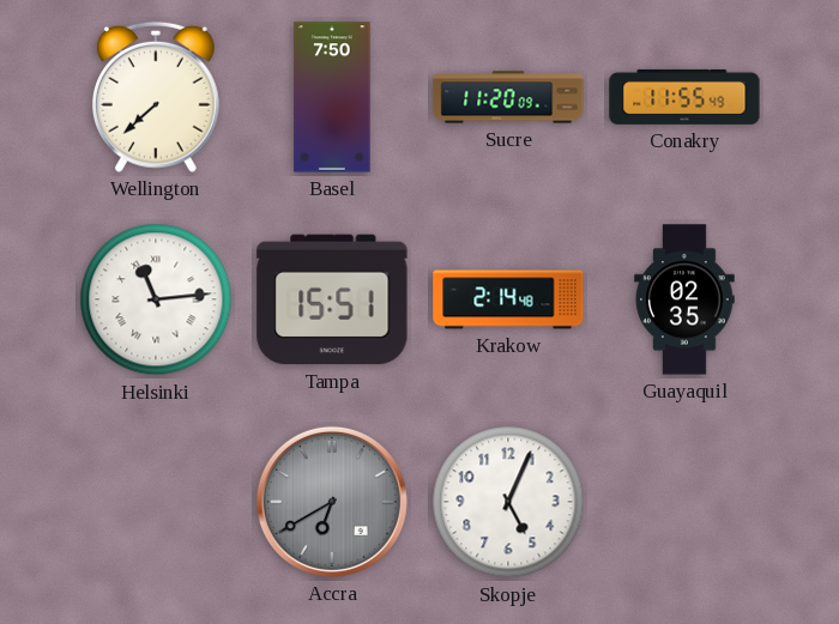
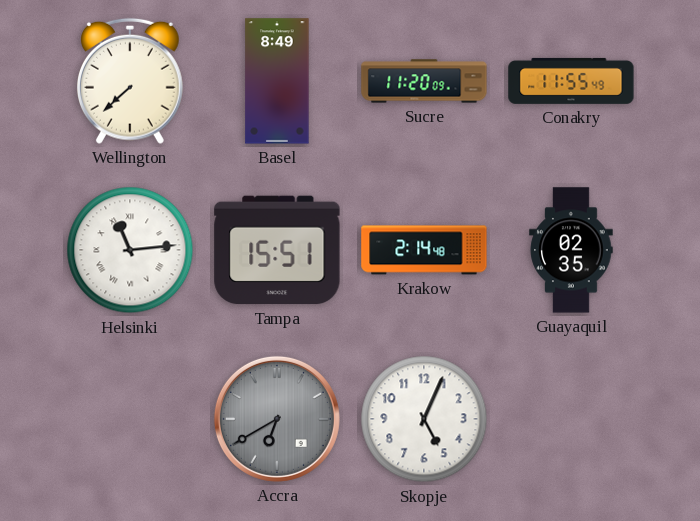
Basel: 7:50 -> 8:49 (277, 81)
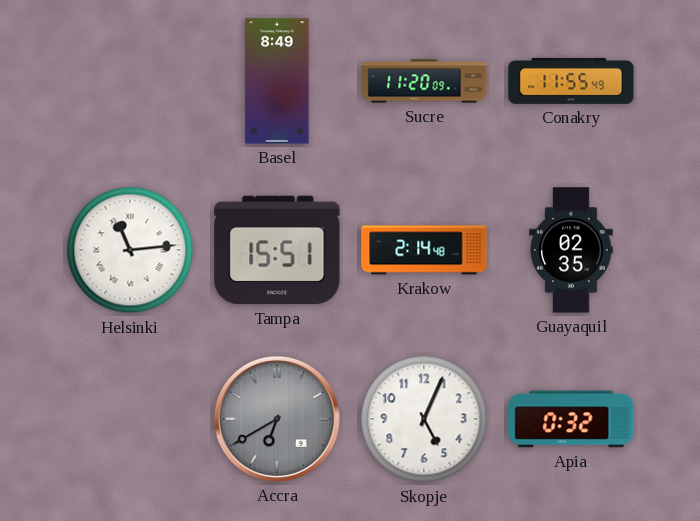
Wellington: 7:38 -> none (130, 81)
Apia: none -> 0:32 (571, 419)
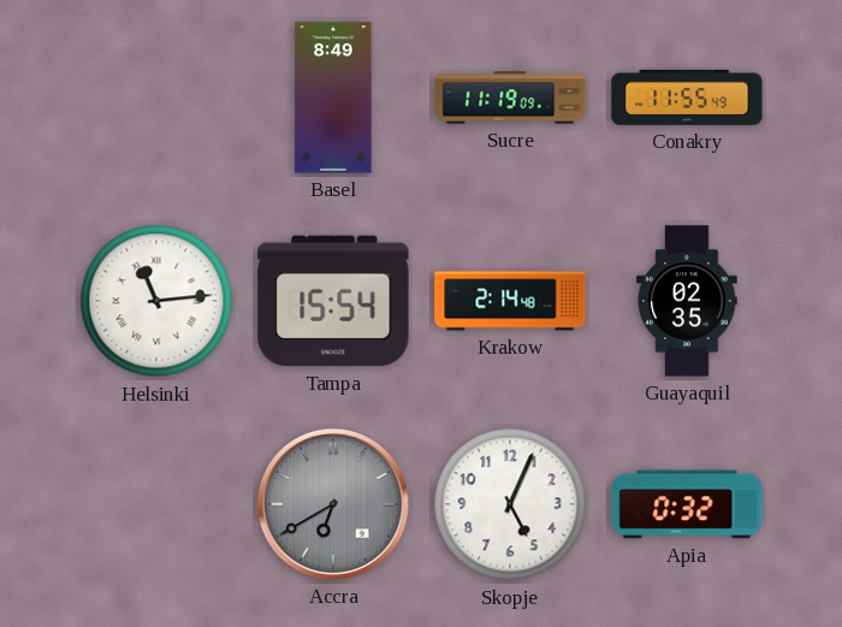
Sucre: 11:20 -> 11:19 (510, 97)
Tampa: 15:51 -> 15:54 (333, 301)
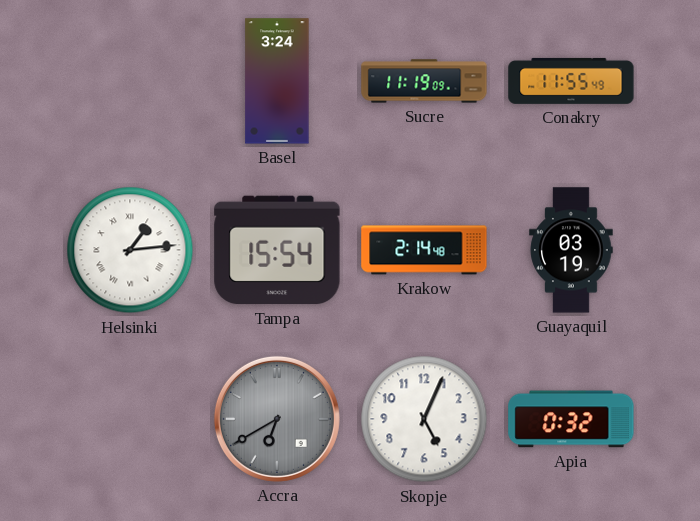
Basel: 8:49 -> 3:24 (277, 81)
Helsinki: 11:14 -> 1:14 (130, 250)
Guayaquil: 02:35 -> 03:19 (571, 250)
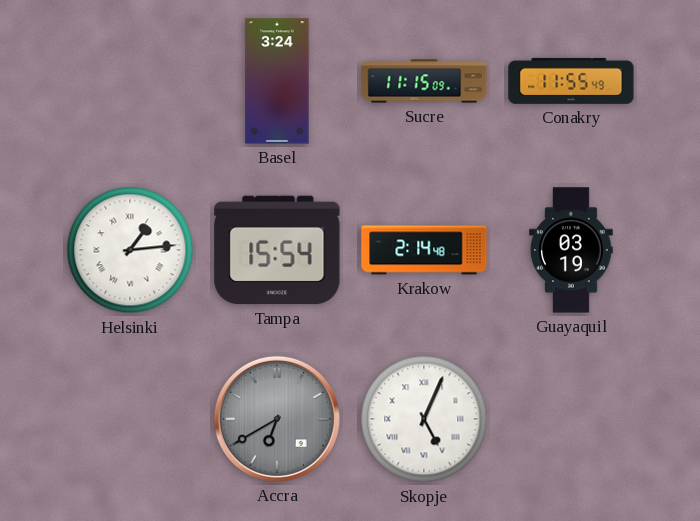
Sucre: 11:19 -> 11:15 (424, 81)
Skopje numerals: Arabic -> Roman (424, 419)
Apia: 0:32 -> none (571, 419)
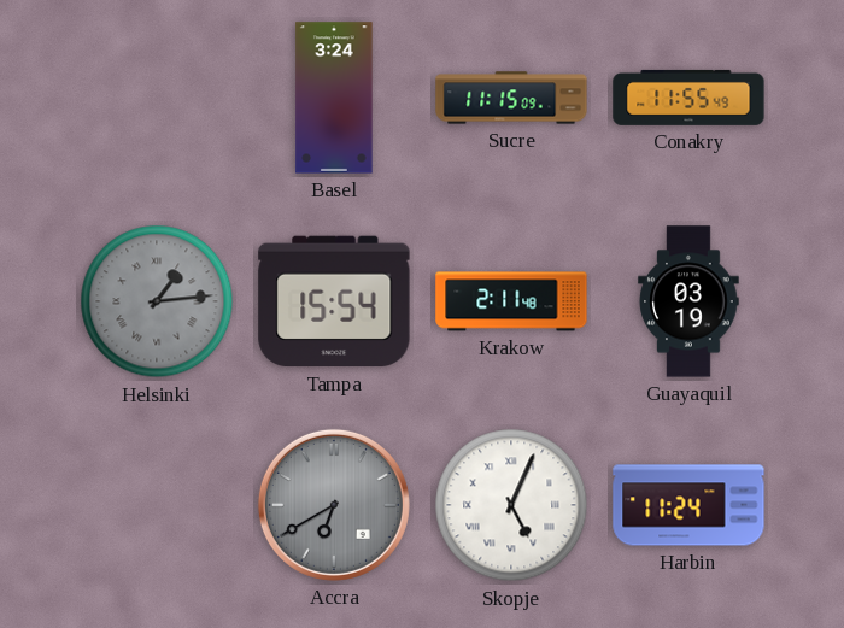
Helsinki dial: white -> grey (157, 301)
Krakow: 2:14 -> 2:11 (511, 301)
Harbin: none -> 11:24 (688, 505)
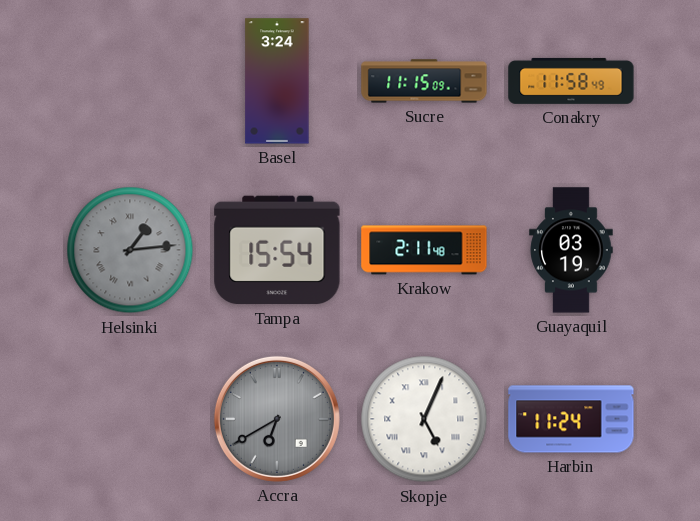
Conakry: 11:55 -> 11:58 (571, 81)
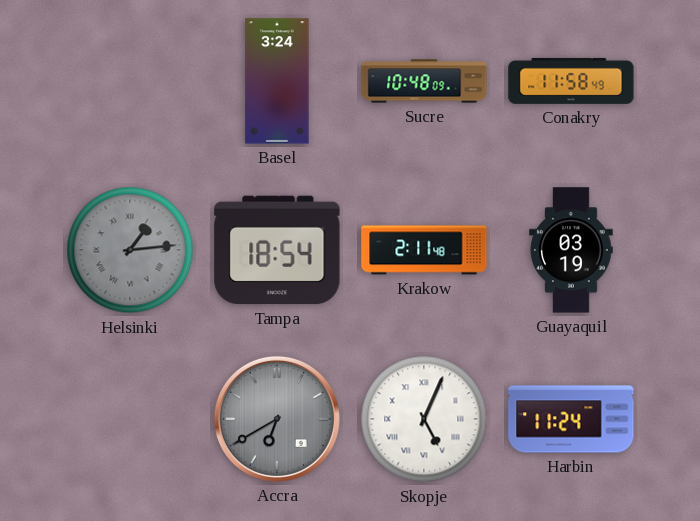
Sucre: 11:15 -> 10:48 (424, 81)
Tampa: 15:54 -> 18:54 (277, 250)
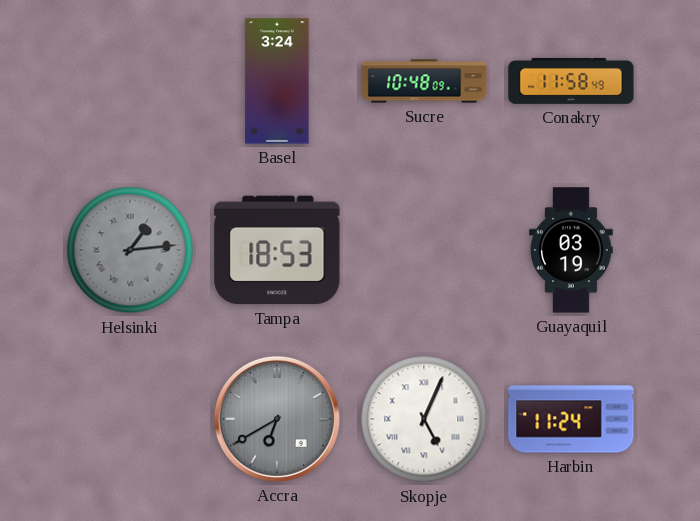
Tampa: 18:54 -> 18:53 (277, 250)
Krakow: 2:11 -> none (424, 250)
